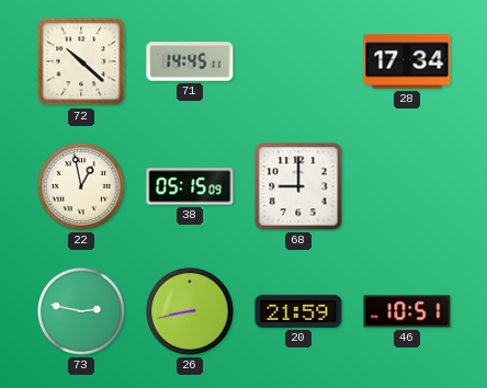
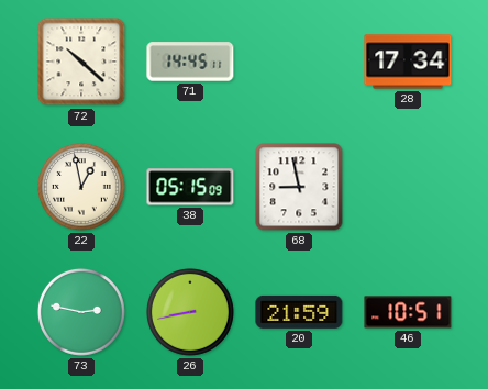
68: 9:00 -> 8:58 (299, 187)
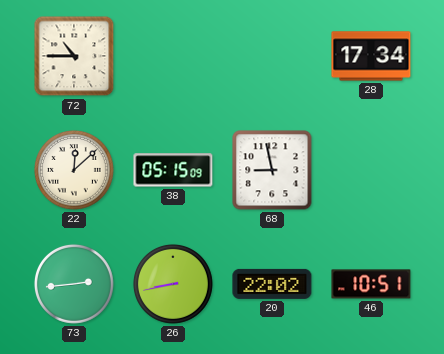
72: 10:22 -> 10:45 (74, 56)
71: 14:45 -> none (190, 62)
22: 12:58 -> 12:08 (74, 170)
73: 2:47 -> 2:44 (74, 284)
20: 21:59 -> 22:02 (272, 284)
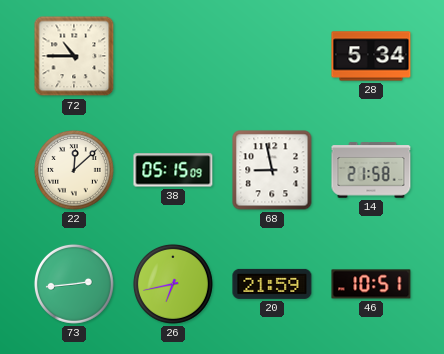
28: 17:34 -> 5:34 (371, 56)
14: none -> 21:58 (371, 170)
26: 8:43 -> 6:43 (173, 284)
20: 22:02 -> 21:59 (272, 284)
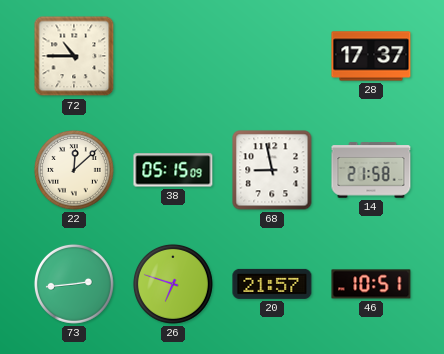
28: 5:34 -> 17:37 (371, 56)
26: 6:43 -> 6:48 (173, 284)
20: 21:59 -> 21:57 (272, 284)
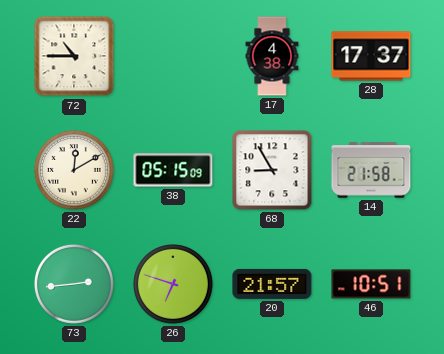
17: none -> 4:38 (272, 56)
22: 12:08 -> 12:10 (74, 170)
68: 8:58 -> 8:55 (272, 170)
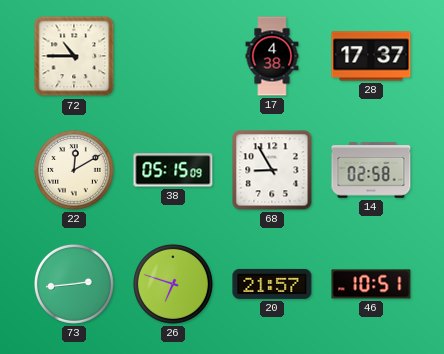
14: 21:58 -> 02:58 (371, 170)
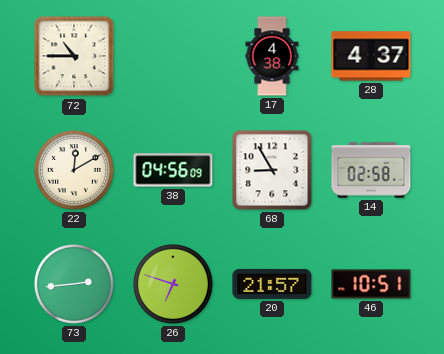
28: 17:37 -> 4:37 (371, 56)
38: 05:15 -> 04:56 (173, 170)
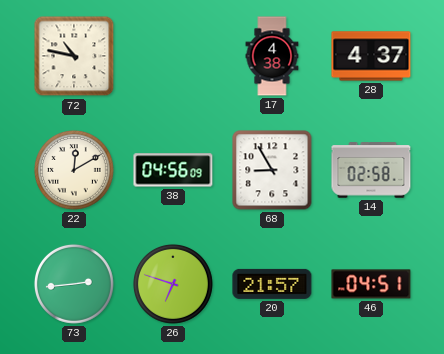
72: 10:45 -> 10:47 (74, 56)
46: 10:51 -> 04:51 (371, 284)
